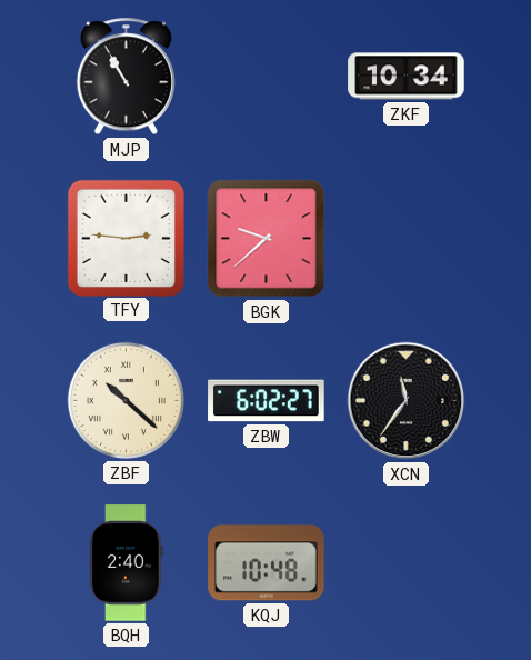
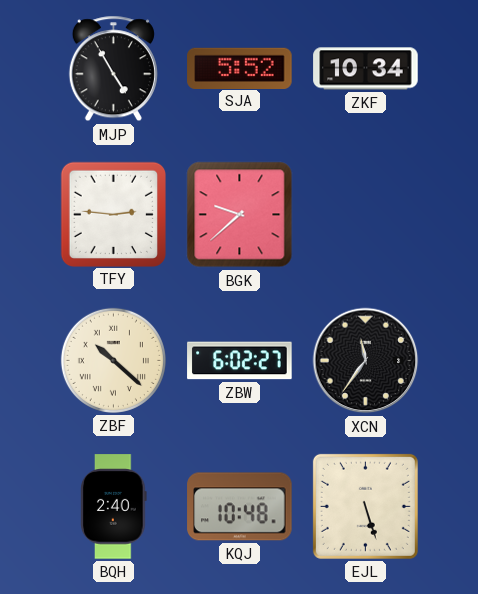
MJP: 10:55 -> 4:55 (113, 69)
SJA: none -> 5:52 (240, 68)
EJL: none -> 5:27 (365, 506)
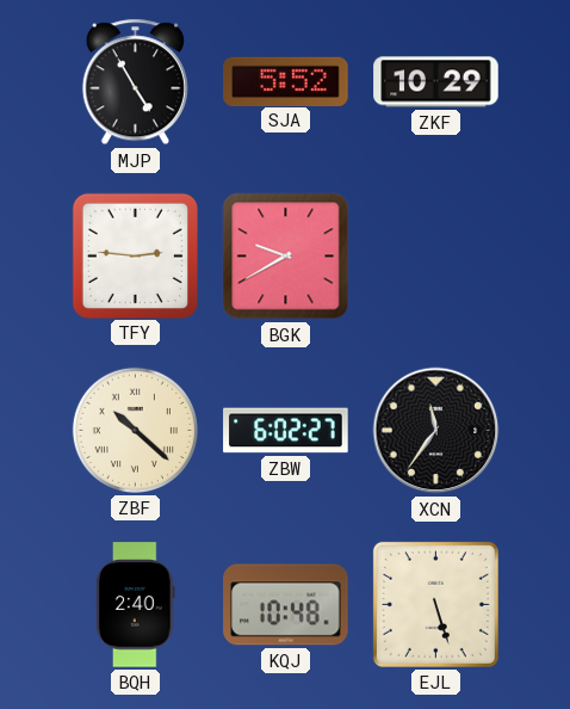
ZKF: 10:34 -> 10:29 (436, 82)
BGK: 9:38 -> 9:40 (286, 257)
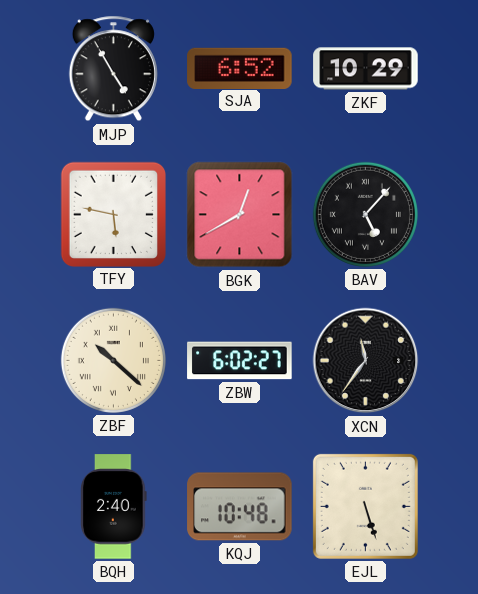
SJA: 5:52 -> 6:52 (240, 68)
TFY: 2:46 -> 5:47 (113, 214)
BGK: 9:40 -> 12:40 (240, 215)
BAV: none -> 5:07 (365, 214)
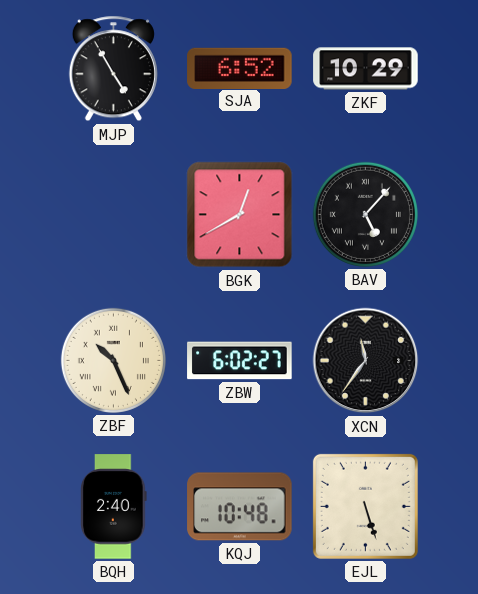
TFY: 5:47 -> none (113, 214)
ZBF: 10:22 -> 10:26 (113, 360)
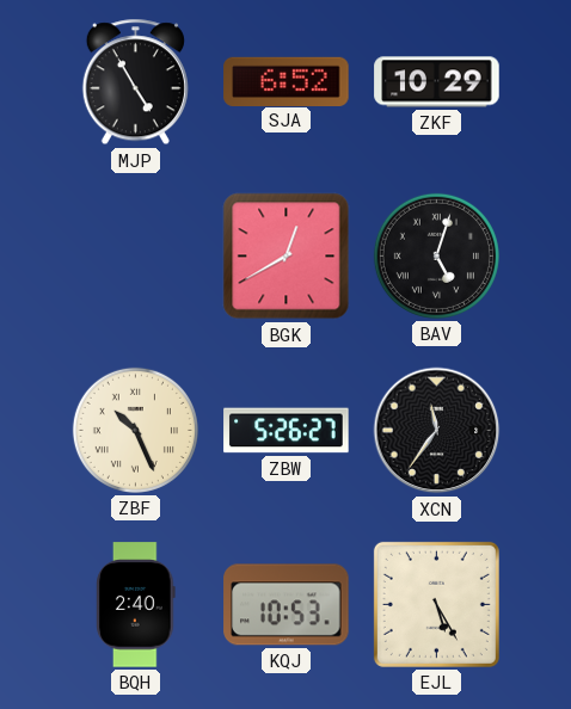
BAV: 5:07 -> 5:03 (436, 255)
ZBW: 6:02 -> 5:26 (287, 431)
KQJ: 10:48 -> 10:53 (287, 605)
EJL: 5:27 -> 5:25 (436, 604)
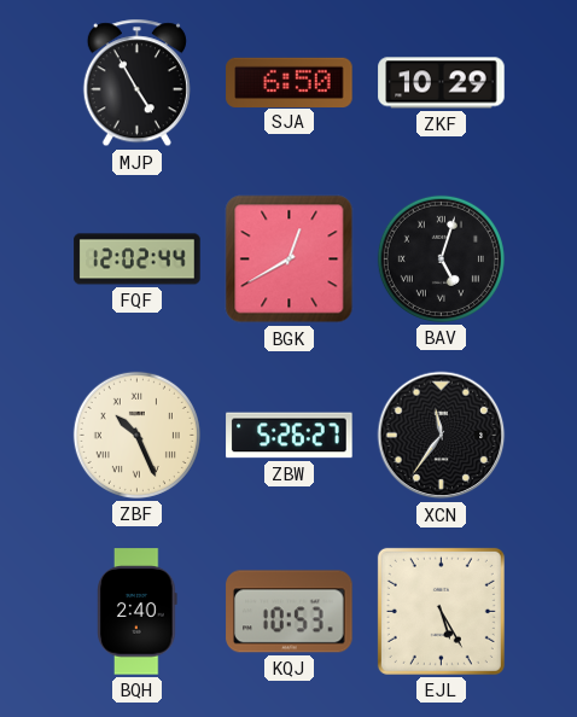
SJA: 6:52 -> 6:50 (290, 82)
FQF: none -> 12:02 (138, 260)
